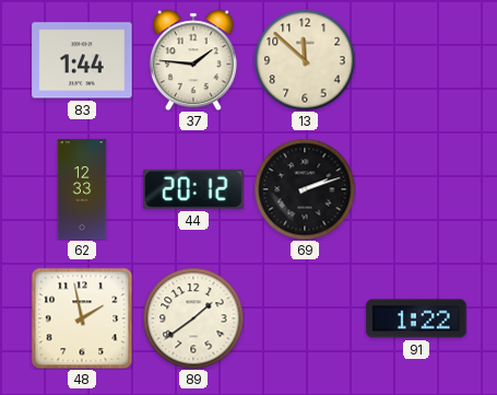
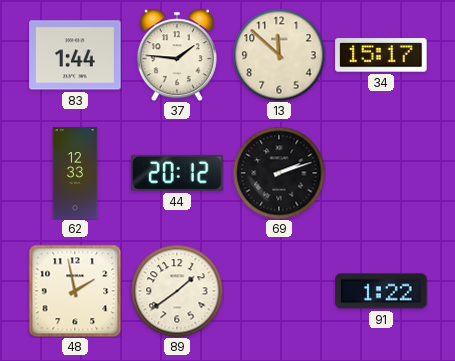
34: none -> 15:17 (381, 55)
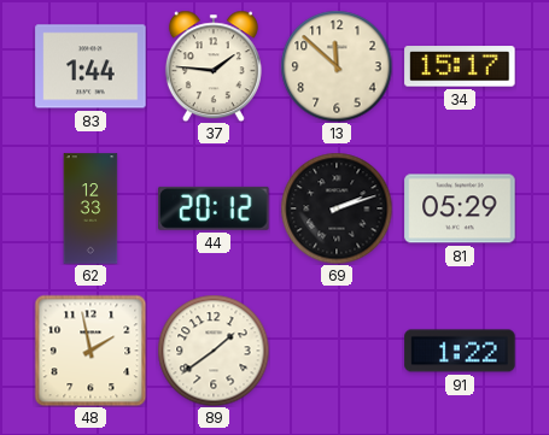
81: none -> 05:29 (460, 208)
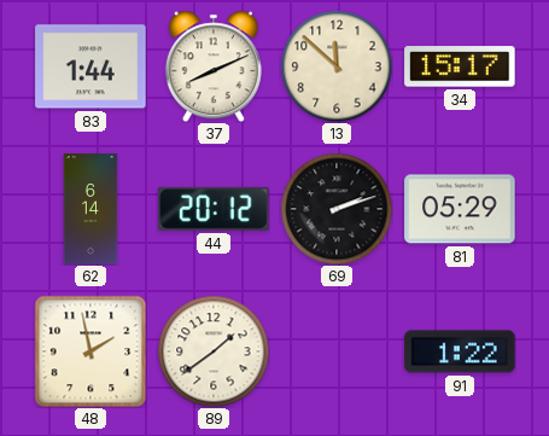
37: 1:46 -> 8:11 (214, 66)
62: 12:33 -> 6:14 (90, 209)
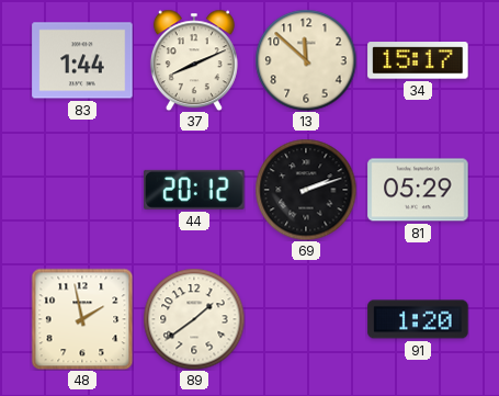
62: 6:14 -> none (90, 209)
91: 1:22 -> 1:20 (418, 319)
